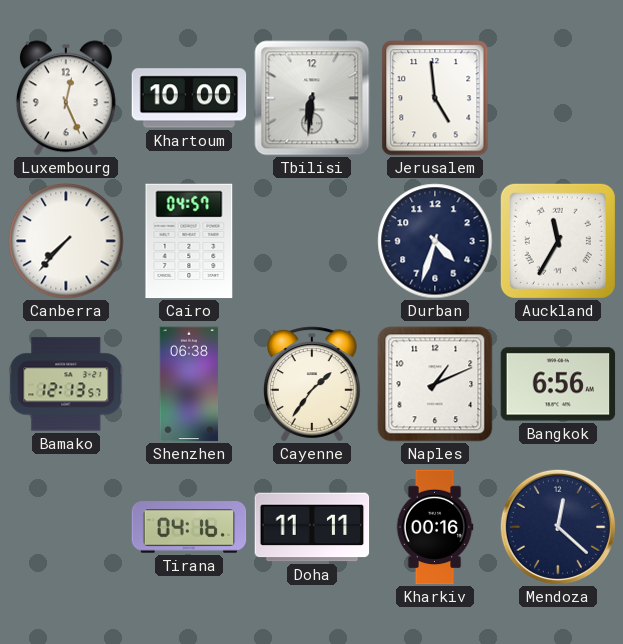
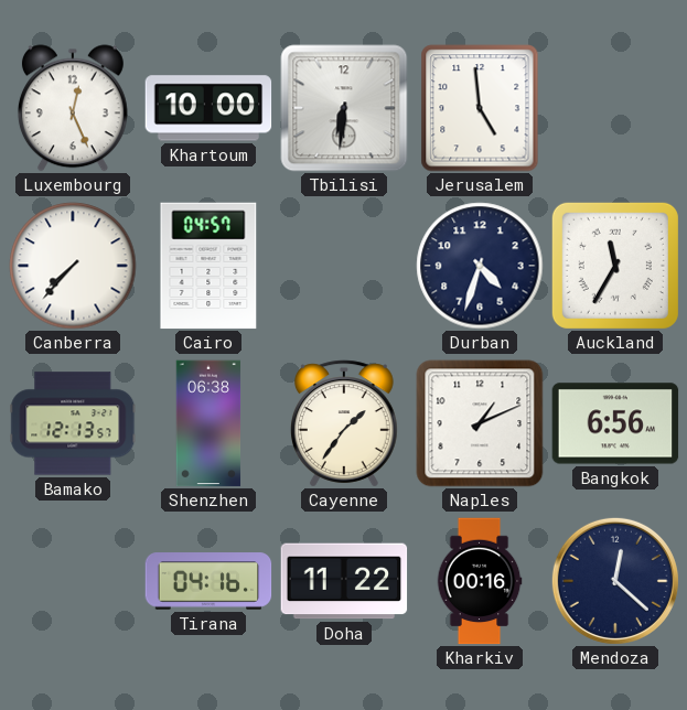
Doha: 11:11 -> 11:22 (344, 581)
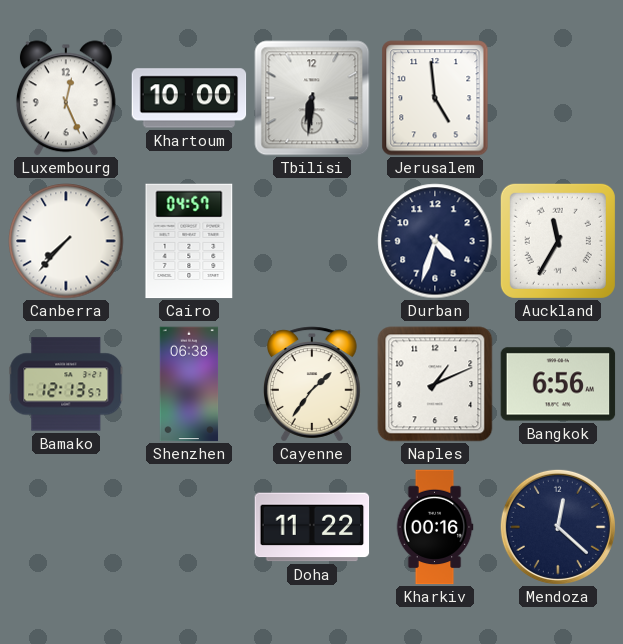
Tirana: 04:16 -> none (208, 581)
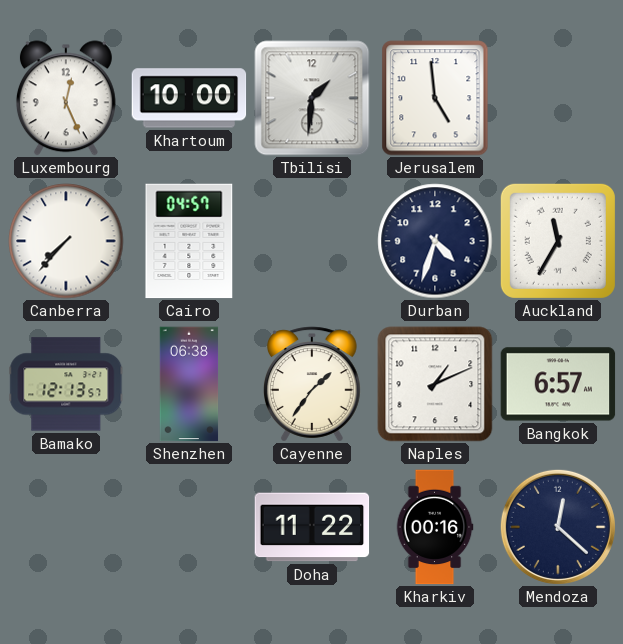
Tbilisi: 6:31 -> 1:31 (312, 98)
Bangkok: 6:56 -> 6:57 (558, 384)
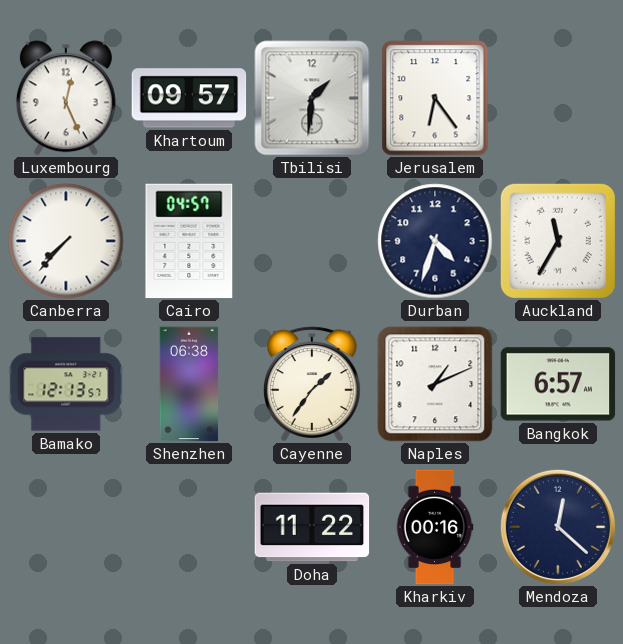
Khartoum: 10:00 -> 09:57 (189, 98)
Jerusalem: 4:59 -> 6:24 (435, 98)
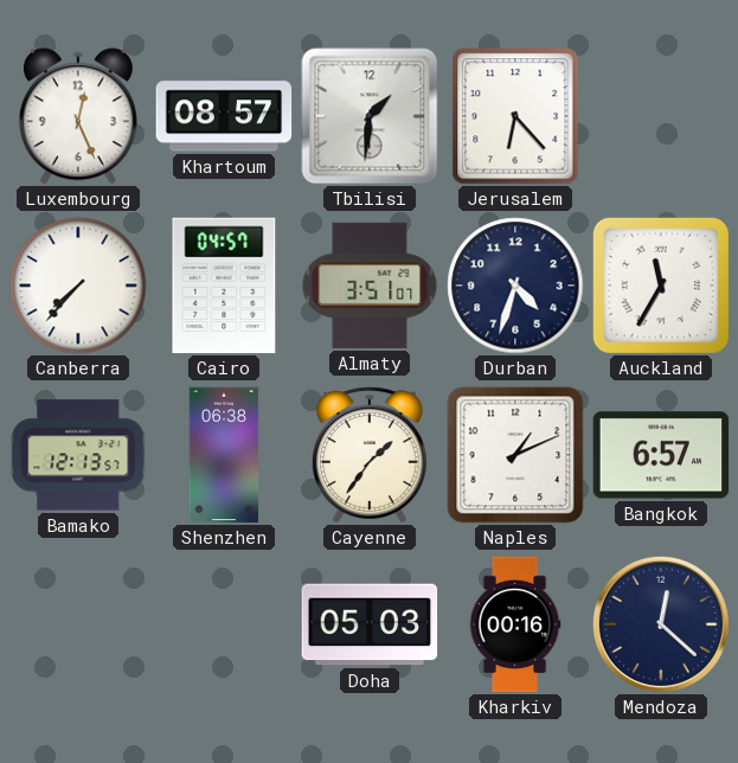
Khartoum: 09:57 -> 08:57 (224, 116)
Jerusalem: 6:24 -> 6:23 (515, 116)
Almaty: none -> 3:51 (370, 286)
Doha: 11:22 -> 05:03 (370, 624)
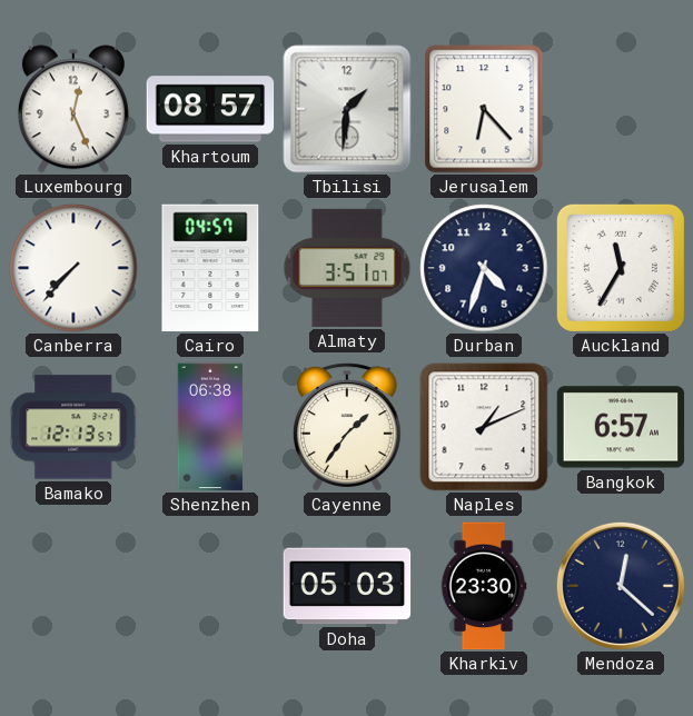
Kharkiv: 00:16 -> 23:30 (484, 586)
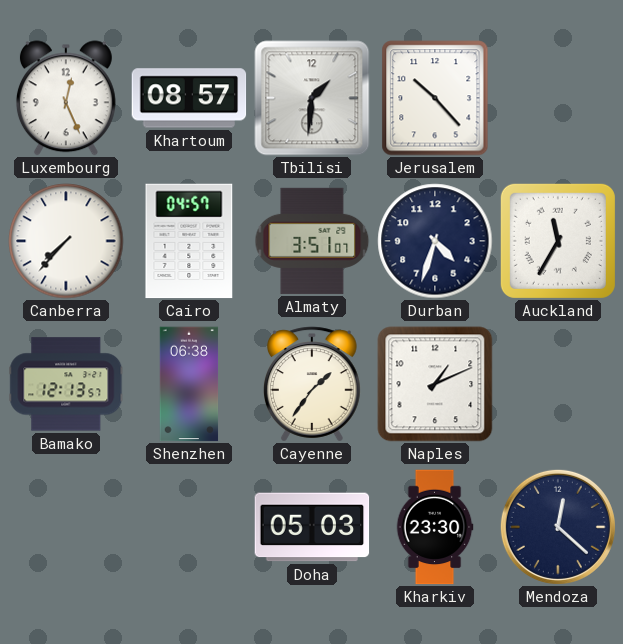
Jerusalem: 6:23 -> 10:23 (435, 98)
Bangkok: 6:57 -> none (621, 427)
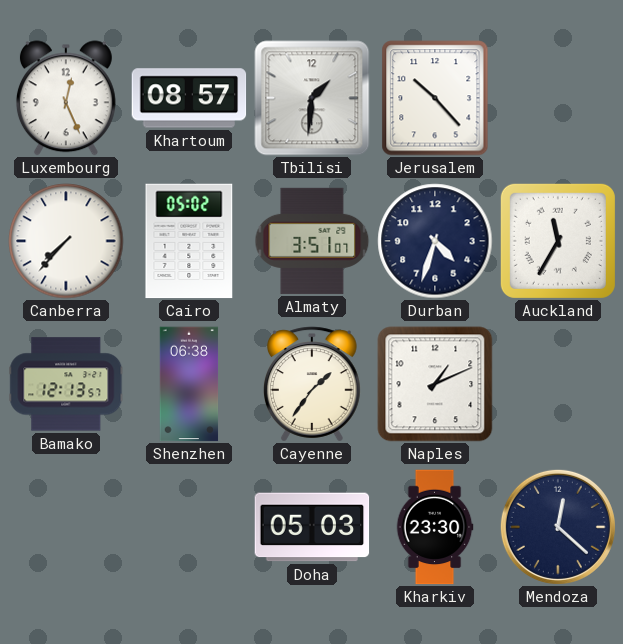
Cairo: 04:57 -> 05:02 (189, 241)
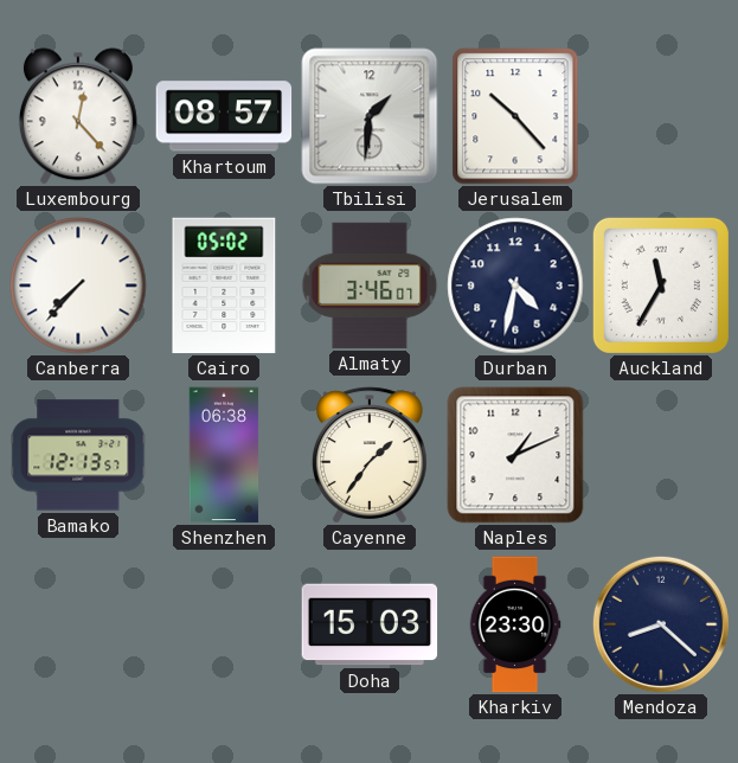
Luxembourg: 12:26 -> 12:23 (78, 116)
Almaty: 3:51 -> 3:46 (370, 286)
Durban: 4:33 -> 4:32 (515, 286)
Doha: 05:03 -> 15:03 (370, 624)
Mendoza: 12:22 -> 8:22 (661, 624)
